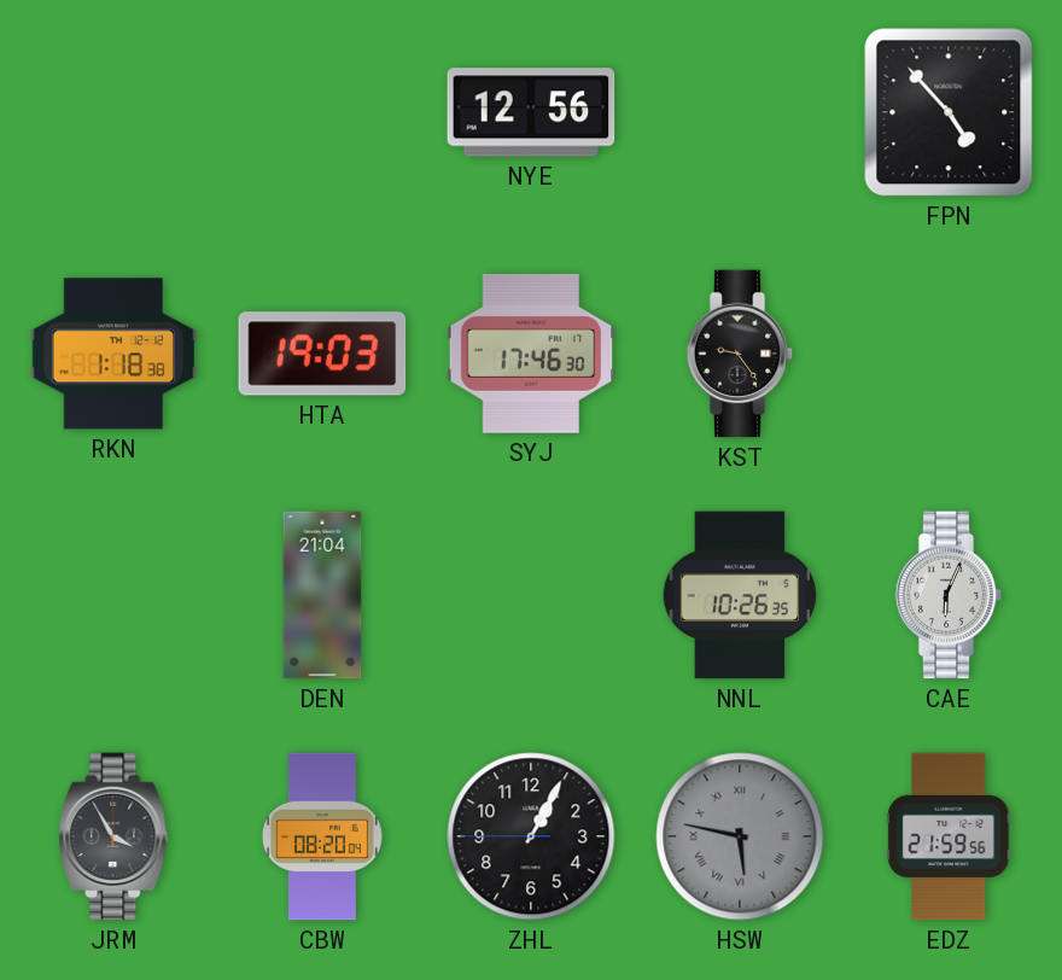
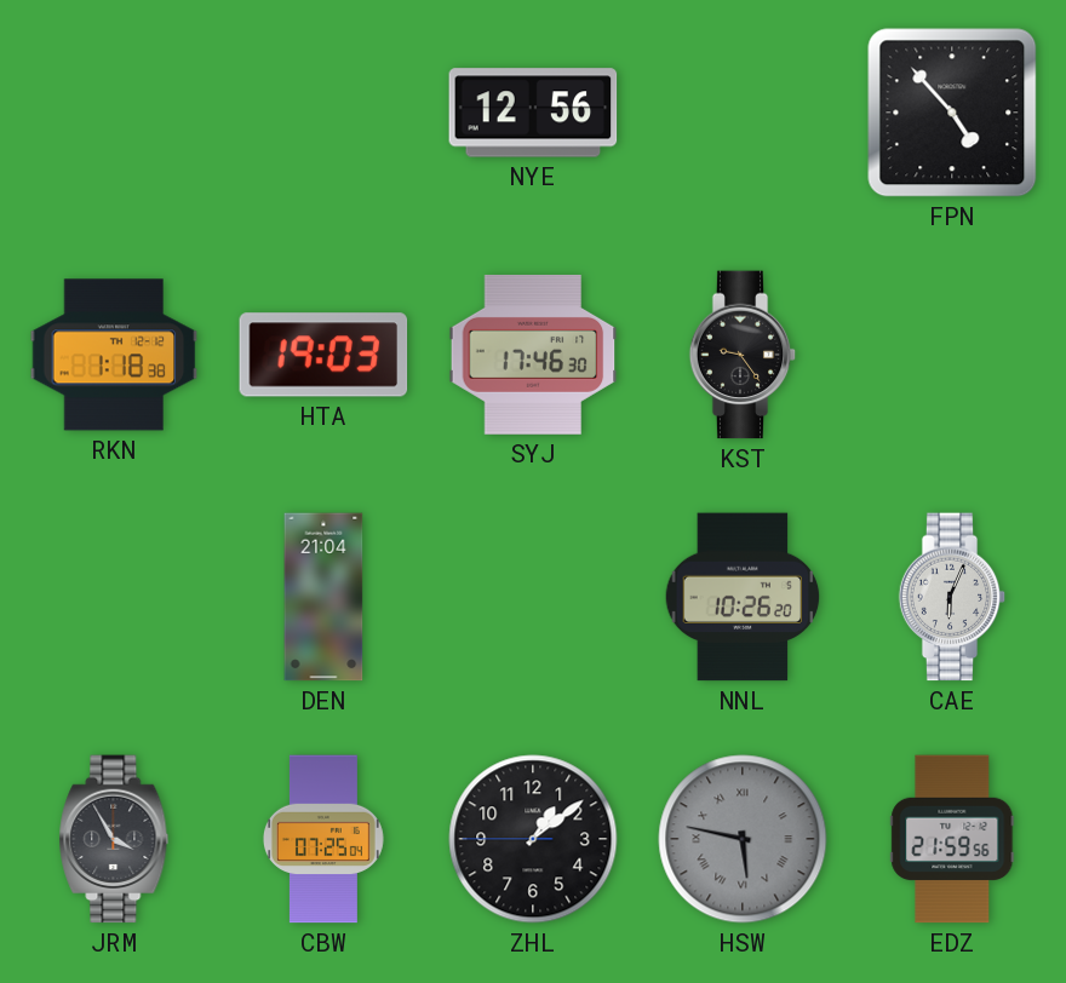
NNL: 10:26:35 -> 10:26:20 (743, 597)
CBW: 08:20 -> 07:25 (323, 839)
ZHL: 1:04 -> 1:08 (533, 839)
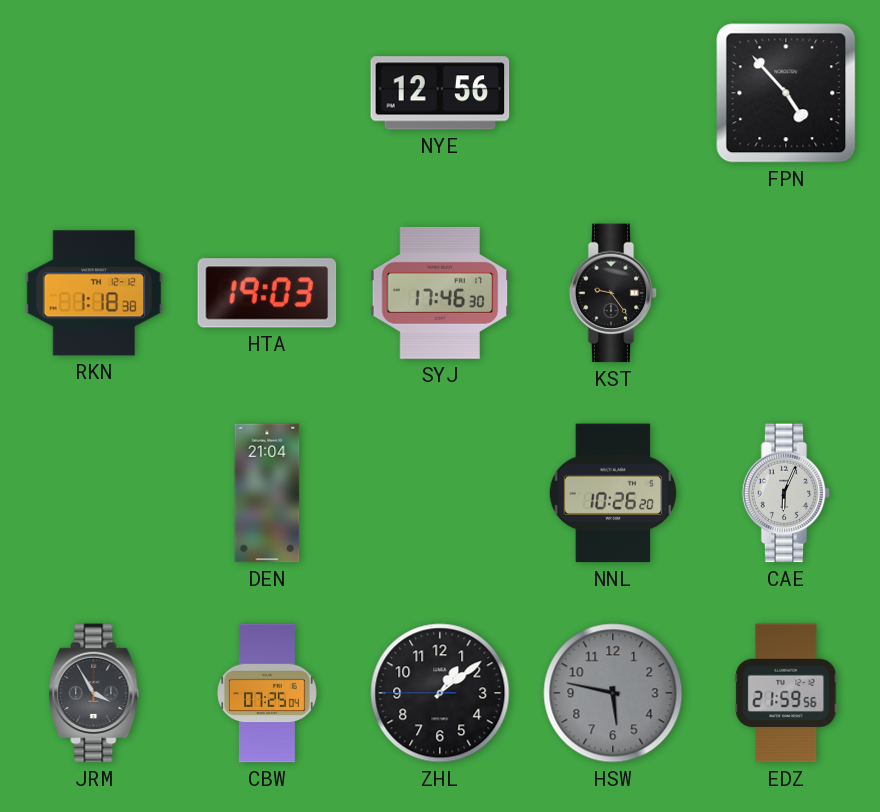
HSW numerals: Roman -> Arabic (613, 693)
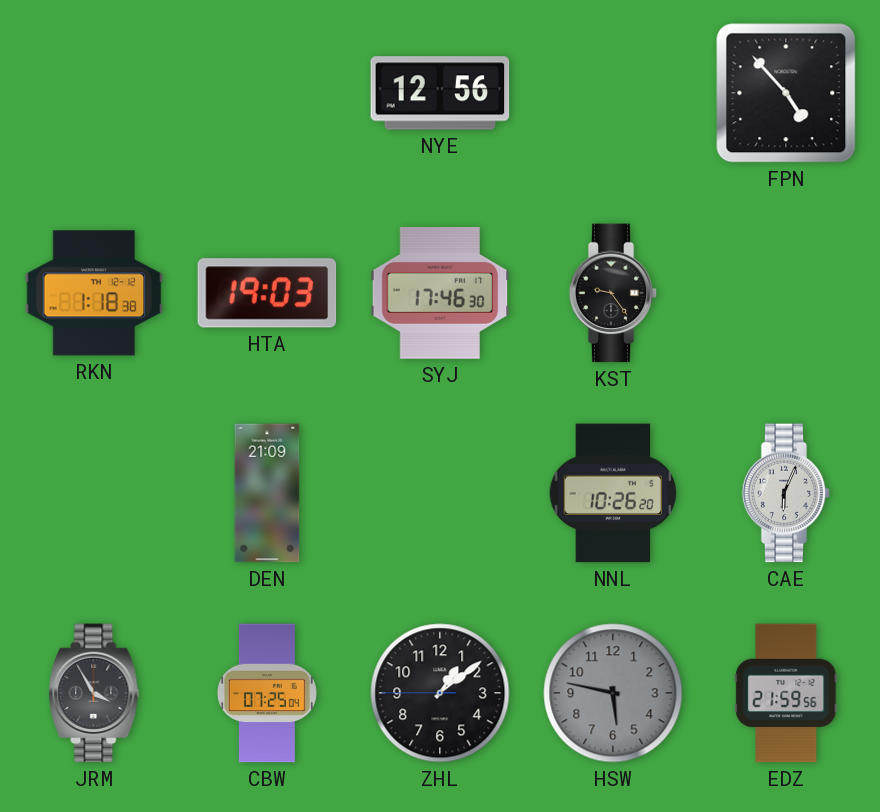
DEN: 21:04 -> 21:09 (267, 493)
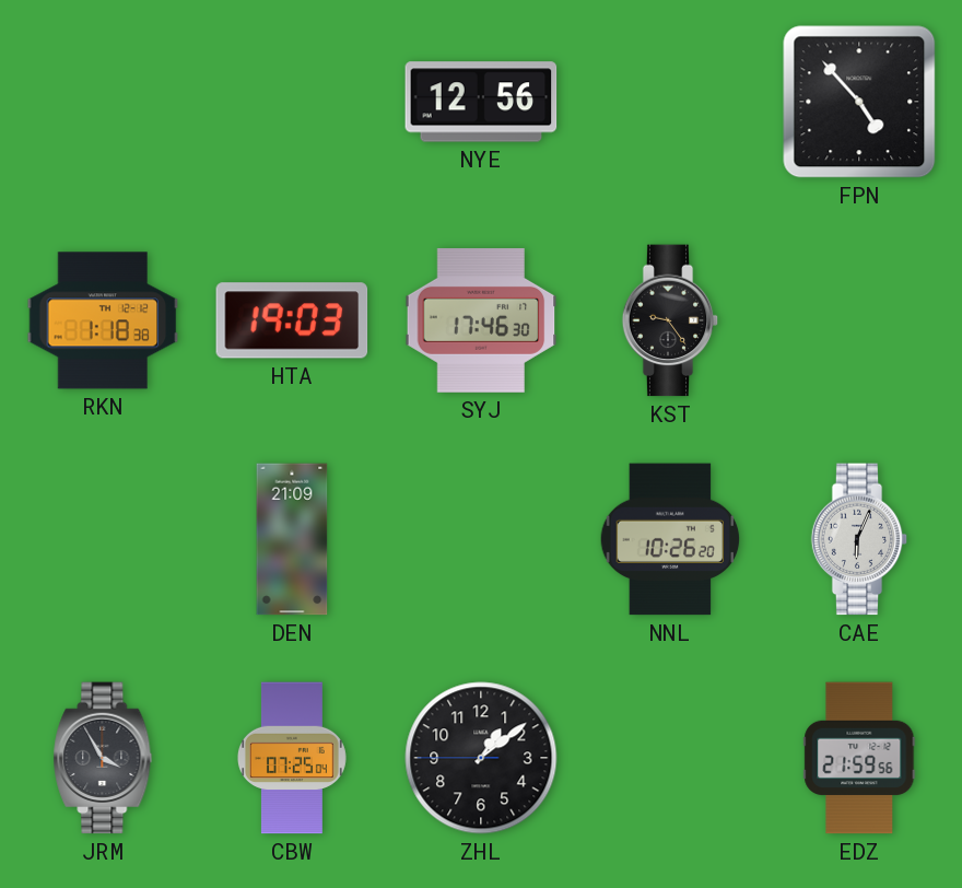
HSW: 5:47 -> none (613, 693)
